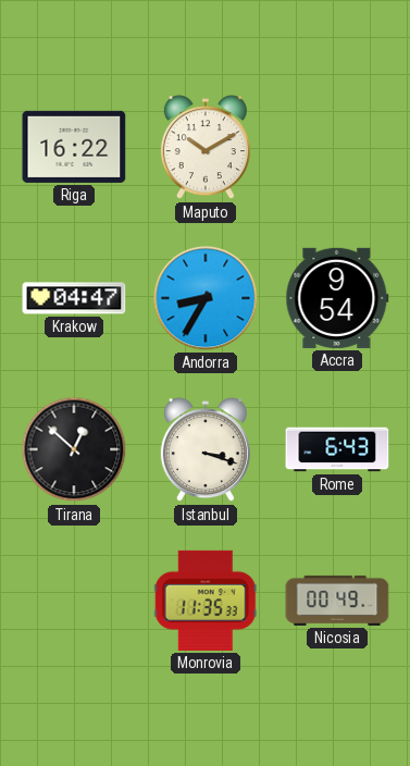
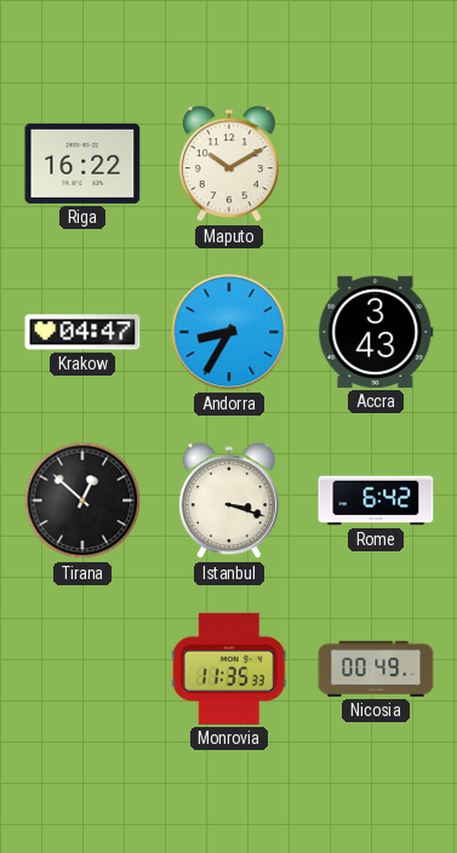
Accra: 9:54 -> 3:43 (376, 332)
Rome: 6:43 -> 6:42 (376, 500)
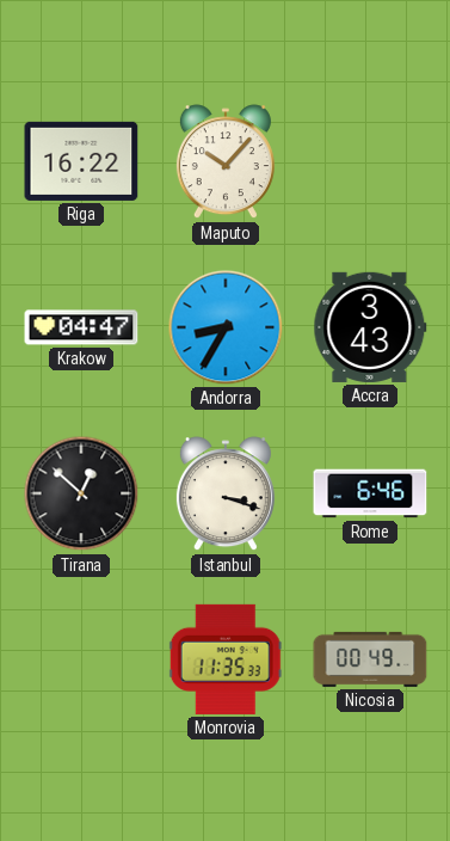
Maputo: 10:10 -> 10:07 (226, 162)
Rome: 6:42 -> 6:46 (370, 493)
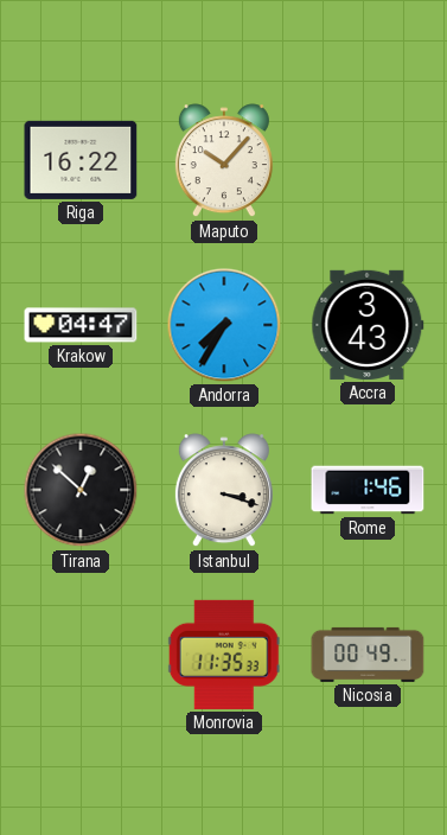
Andorra: 8:35 -> 7:35 (224, 325)
Rome: 6:46 -> 1:46 (368, 490)
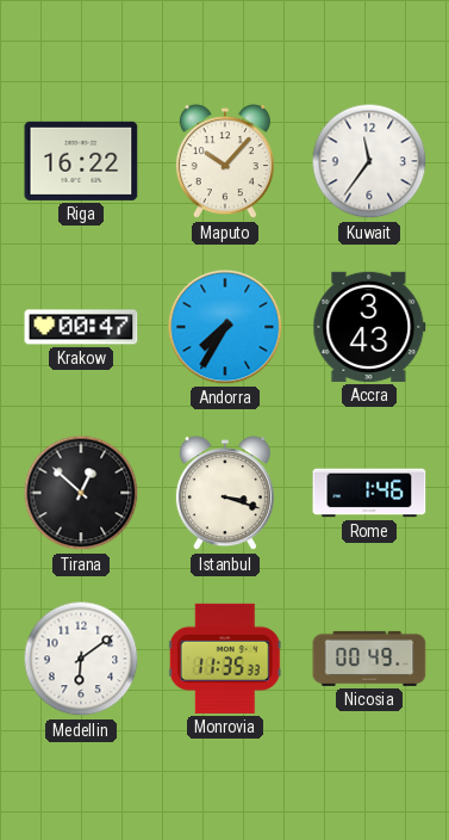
Kuwait: none -> 11:36 (369, 161)
Krakow: 04:47 -> 00:47 (81, 327)
Medellin: none -> 6:09 (81, 659)
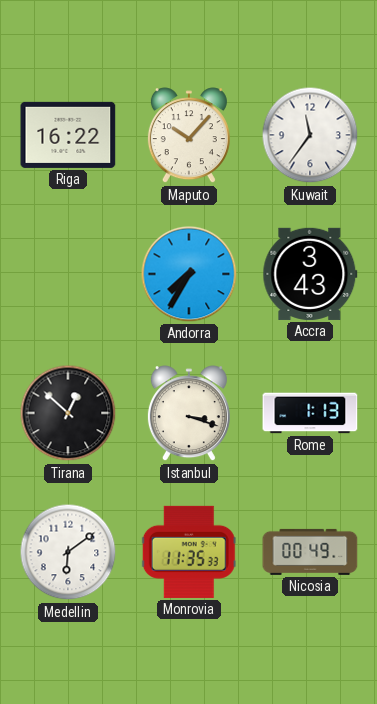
Krakow: 00:47 -> none (81, 327)
Rome: 1:46 -> 1:13 (310, 413)
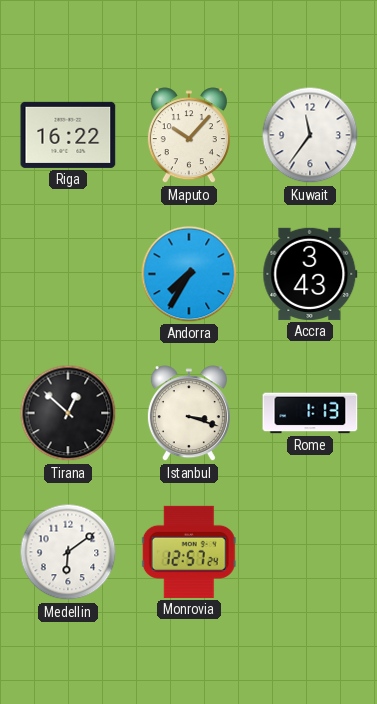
Monrovia: 11:35 -> 12:57 (189, 552)
Nicosia: 00:49 -> none (310, 552)
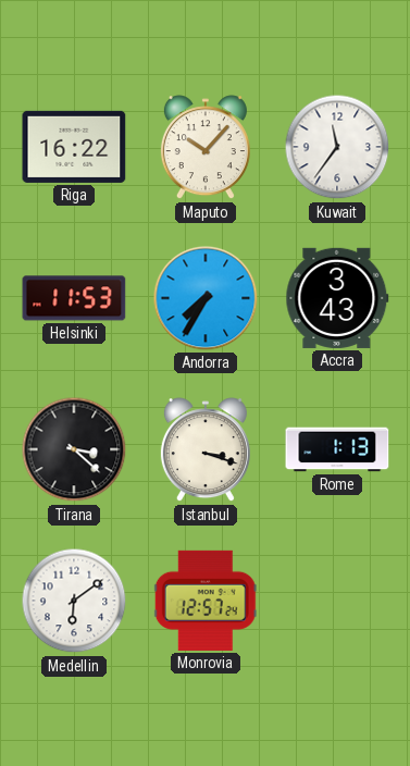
Helsinki: none -> 11:53 (74, 298)
Tirana: 12:52 -> 3:22 (74, 449)
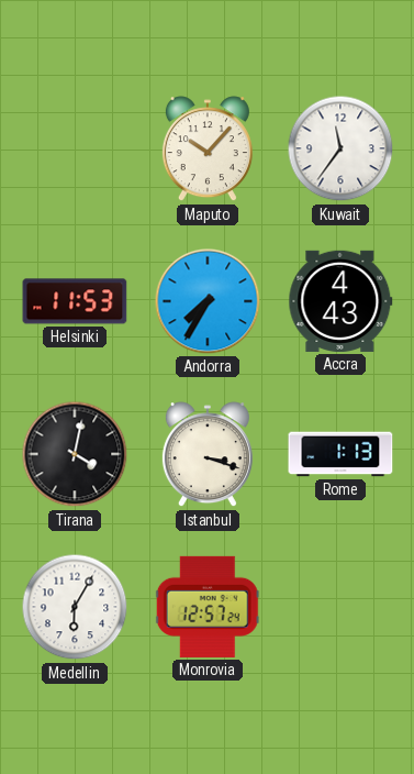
Riga: 16:22 -> none (74, 147)
Accra: 3:43 -> 4:43 (340, 301)
Tirana: 3:22 -> 4:02 (75, 454)
Medellin: 6:09 -> 6:05 (75, 607)
